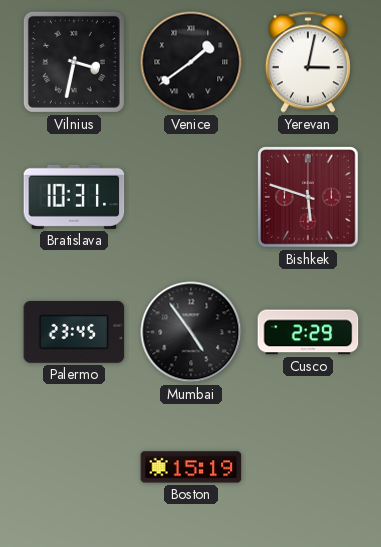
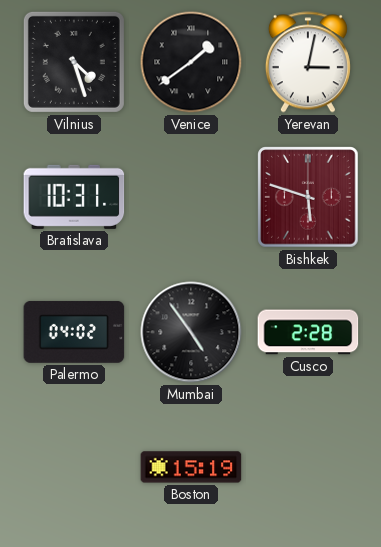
Vilnius: 3:32 -> 4:27 (74, 62)
Palermo: 23:45 -> 04:02 (74, 332)
Cusco: 2:29 -> 2:28 (308, 332)
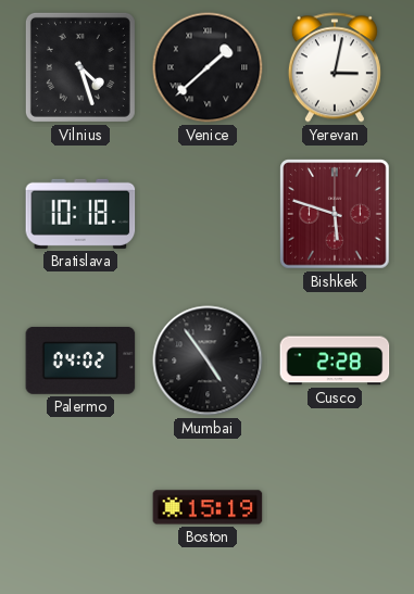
Venice: 1:39 -> 1:38 (208, 67)
Bratislava: 10:31 -> 10:18 (80, 214)
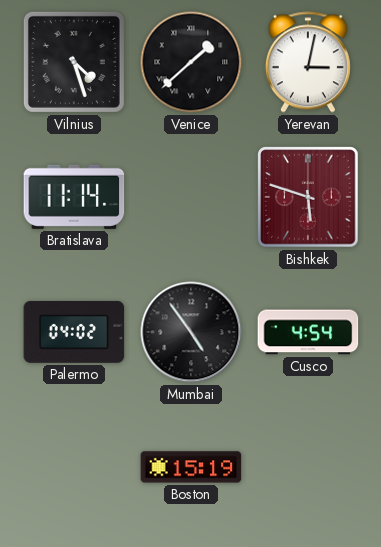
Bratislava: 10:18 -> 11:14 (74, 197)
Cusco: 2:28 -> 4:54 (308, 332)
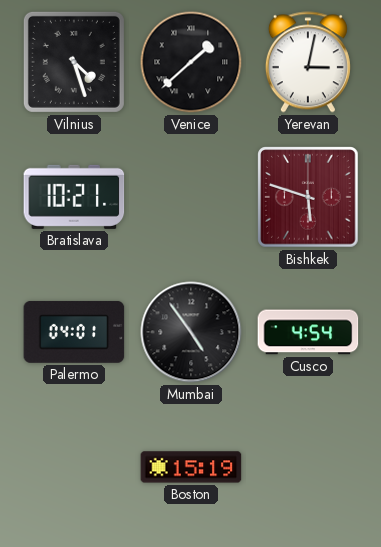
Bratislava: 11:14 -> 10:21 (74, 197)
Palermo: 04:02 -> 04:01 (74, 332)
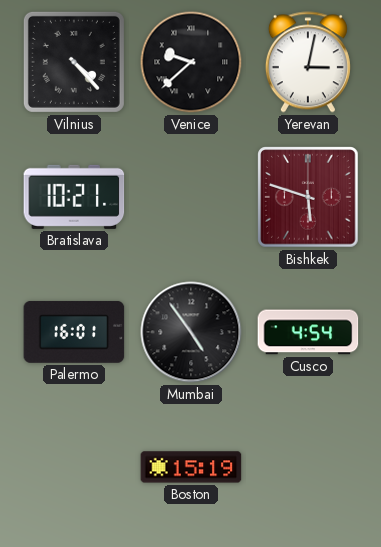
Vilnius: 4:27 -> 4:23 (74, 62)
Venice: 1:38 -> 9:38 (191, 62)
Palermo: 04:01 -> 16:01 (74, 332)
